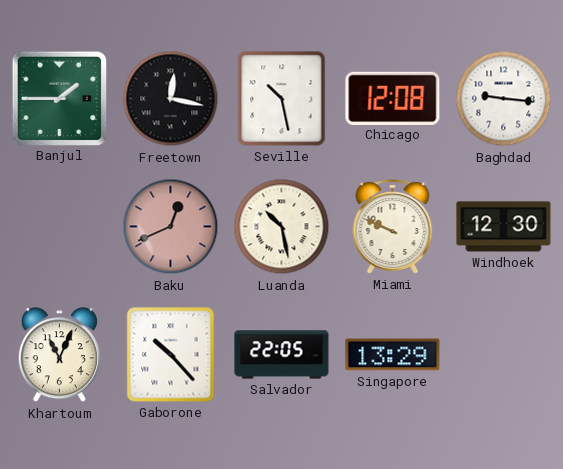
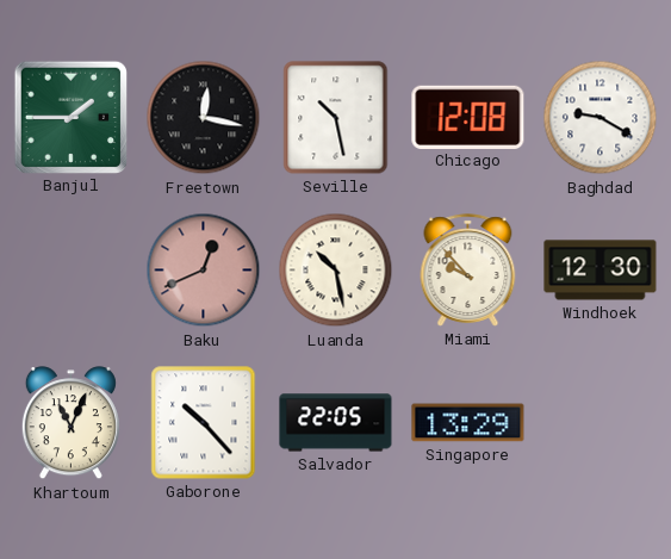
Baghdad: 9:16 -> 9:20 (601, 118)
Miami: 9:49 -> 9:53 (468, 271)
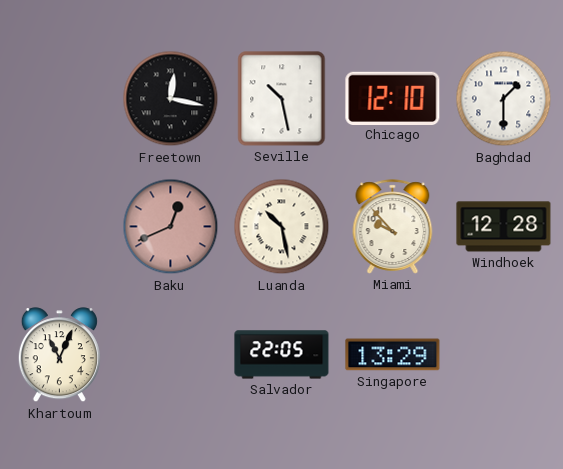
Banjul: 1:45 -> none (72, 117)
Chicago: 12:08 -> 12:10 (393, 98)
Baghdad: 9:20 -> 1:30 (504, 99)
Windhoek: 12:30 -> 12:28 (504, 227)
Gaborone: 10:23 -> none (204, 423)
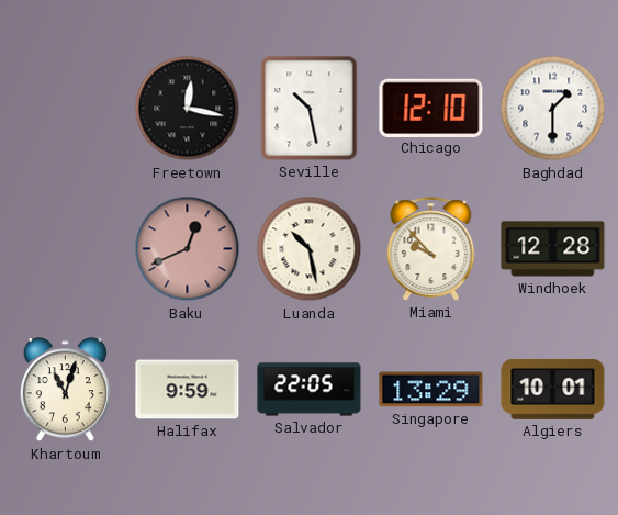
Khartoum: 11:04 -> 11:03 (65, 390)
Halifax: none -> 9:59 (188, 390)
Algiers: none -> 10:01 (553, 389)
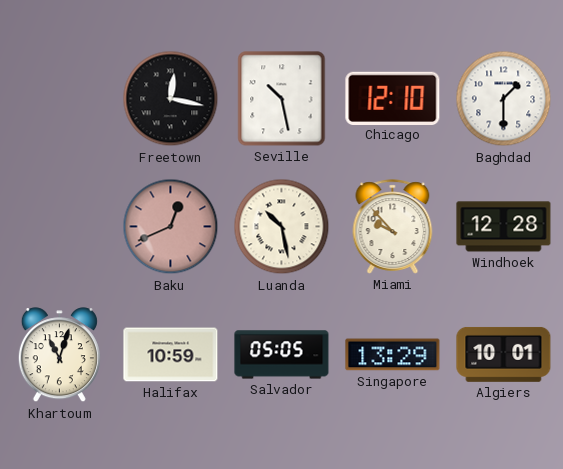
Halifax: 9:59 -> 10:59 (171, 355)
Salvador: 22:05 -> 05:05 (282, 355)
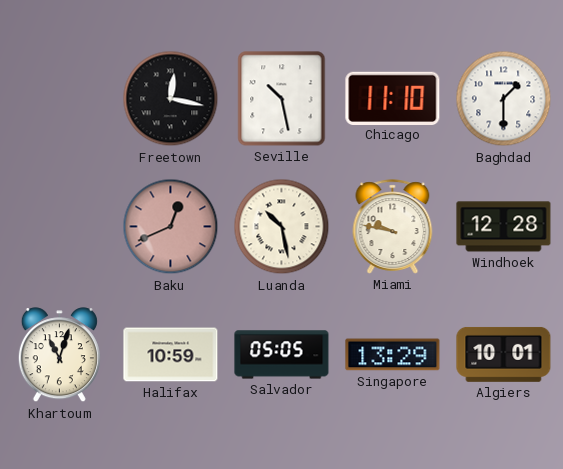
Chicago: 12:10 -> 11:10 (393, 98)
Miami: 9:53 -> 9:47 (393, 227)
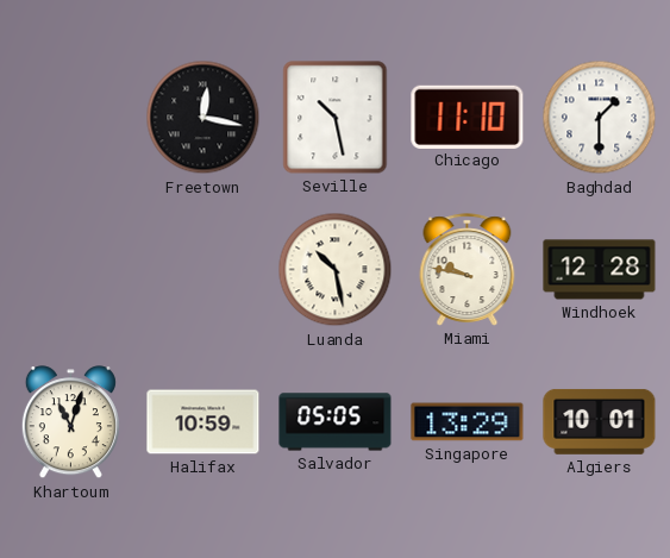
Baku: 12:41 -> none (171, 227)
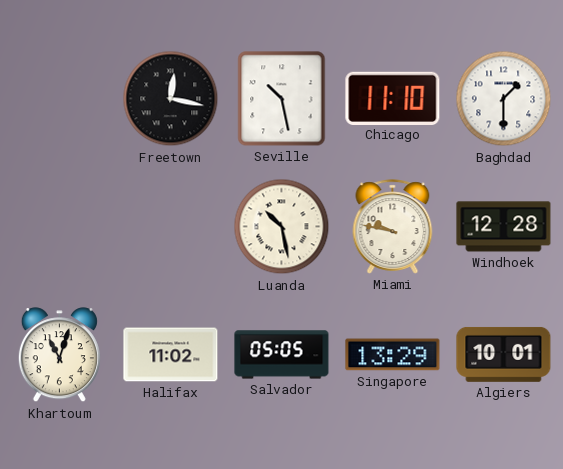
Halifax: 10:59 -> 11:02 (171, 355)
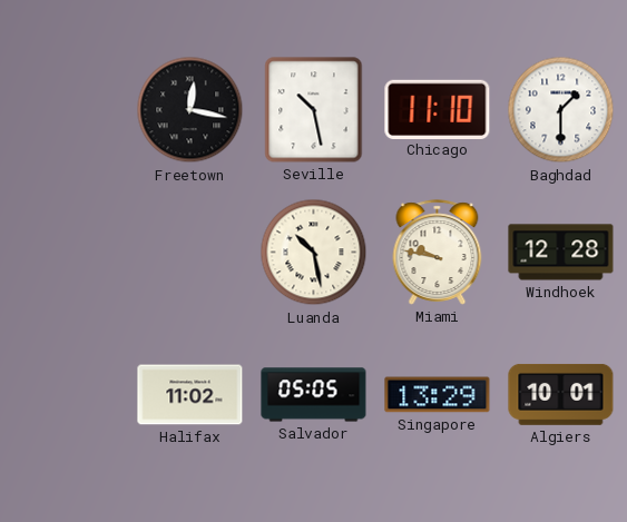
Khartoum: 11:03 -> none (59, 355)
